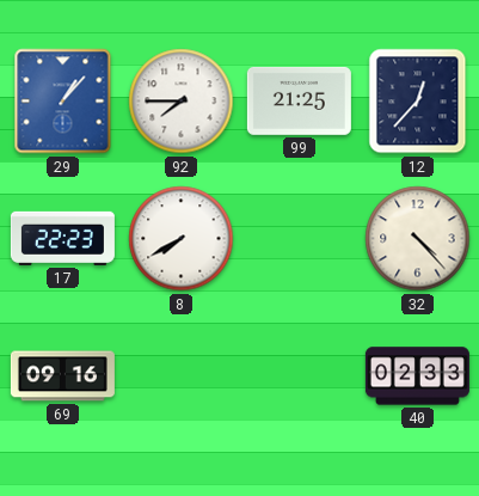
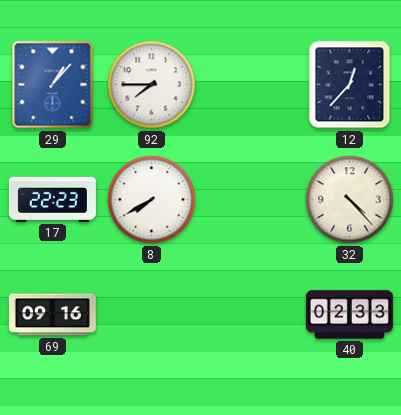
99: 21:25 -> none (299, 100)
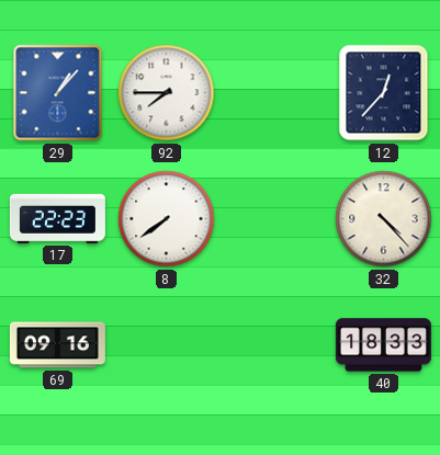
8: 7:40 -> 7:39 (167, 219)
40: 02:33 -> 18:33 (383, 345)
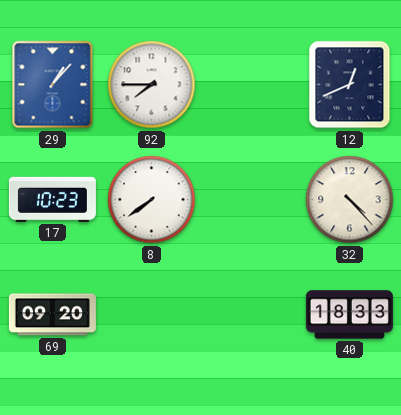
12: 12:37 -> 12:41 (350, 85)
17: 22:23 -> 10:23 (52, 199)
69: 09:16 -> 09:20 (52, 315)
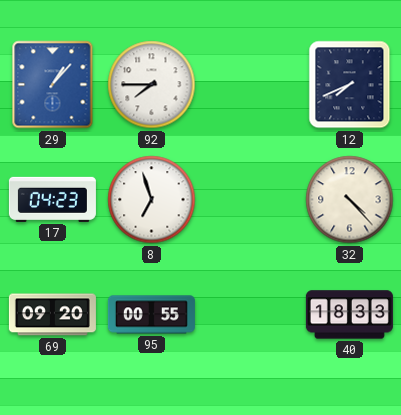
12: 12:41 -> 7:41 (350, 85)
17: 10:23 -> 04:23 (52, 199)
8: 7:39 -> 6:57 (152, 200)
95: none -> 00:55 (151, 315)
